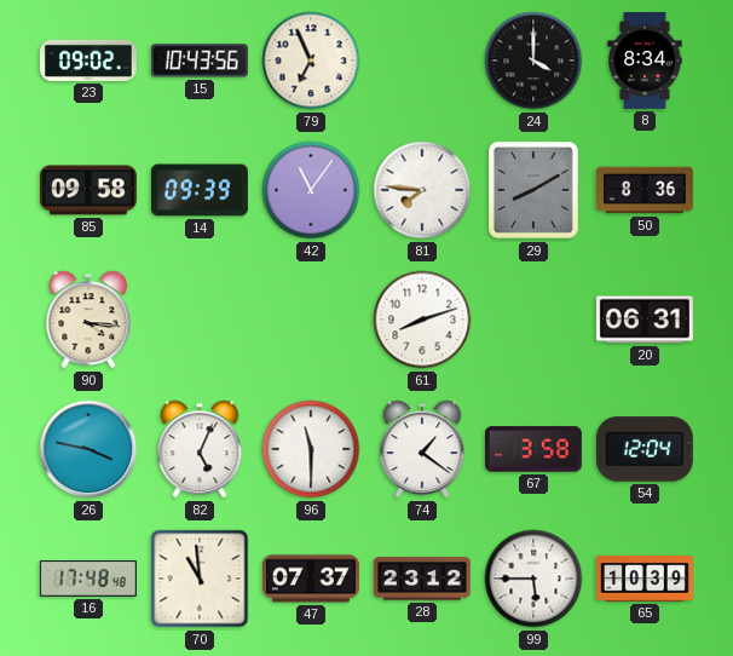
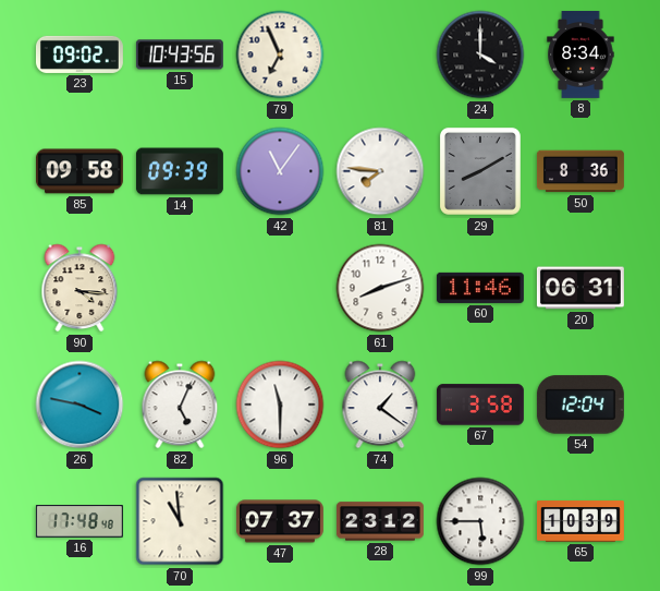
60: none -> 11:46 (480, 288)
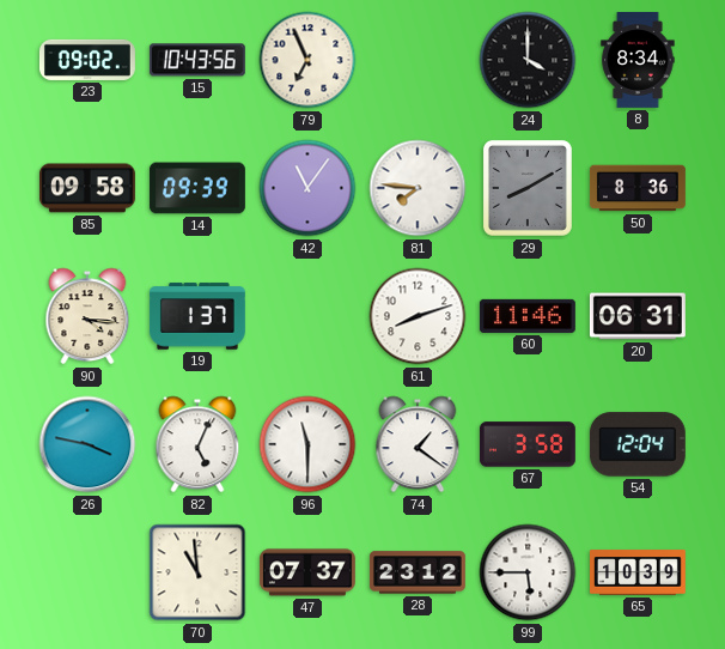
19: none -> 1:37 (197, 316)
16: 17:48 -> none (80, 521)
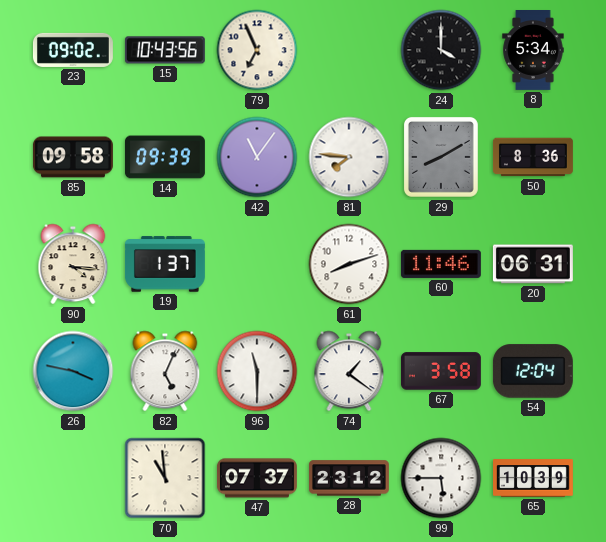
8: 8:34 -> 5:34 (533, 51)
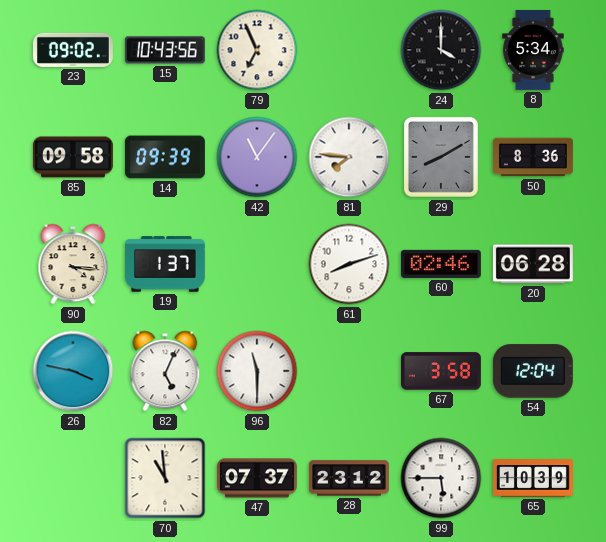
60: 11:46 -> 02:46 (441, 264)
20: 06:31 -> 06:28 (533, 264)
74: 1:21 -> none (349, 371)
